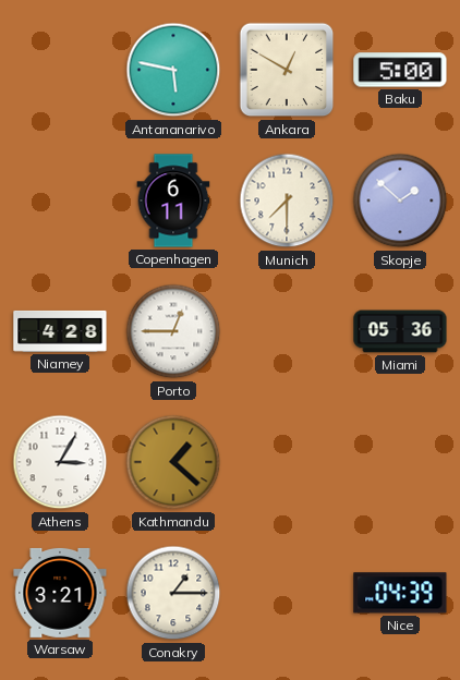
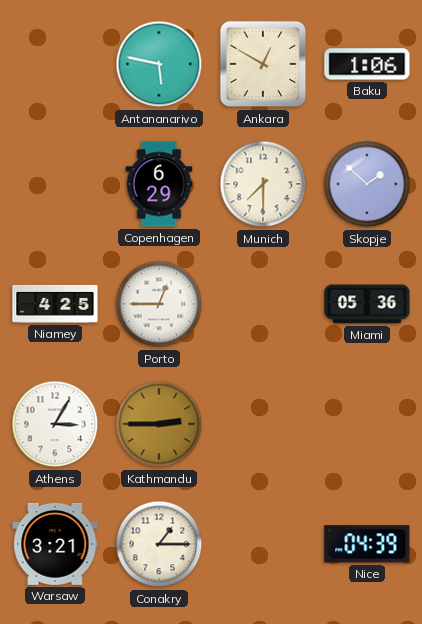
Baku: 5:00 -> 1:06 (367, 64)
Copenhagen: 6:11 -> 6:29 (159, 184)
Niamey: 4:28 -> 4:25 (55, 304)
Kathmandu: 1:22 -> 2:45 (159, 424)
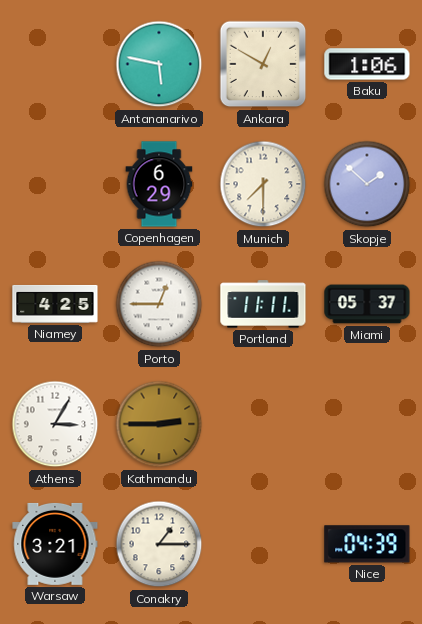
Portland: none -> 11:11 (263, 304)
Miami: 05:36 -> 05:37 (367, 304)
